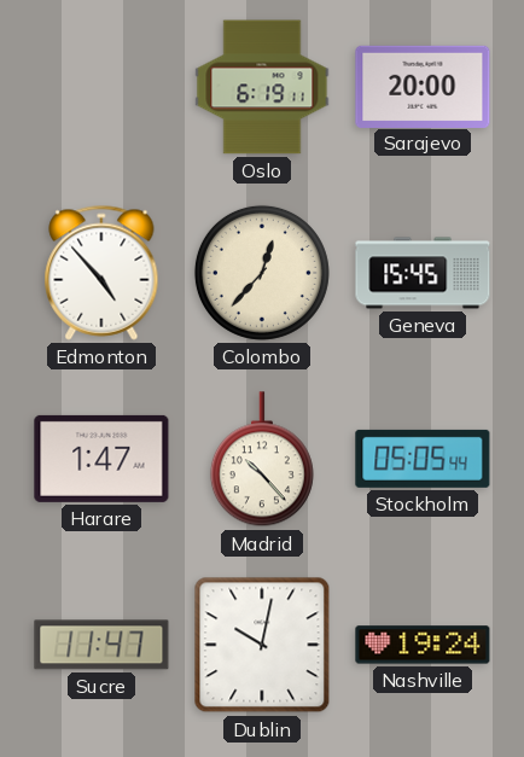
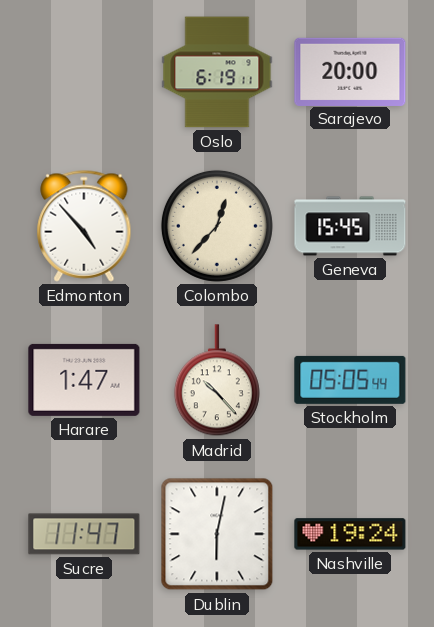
Dublin: 10:02 -> 6:02 (217, 534)
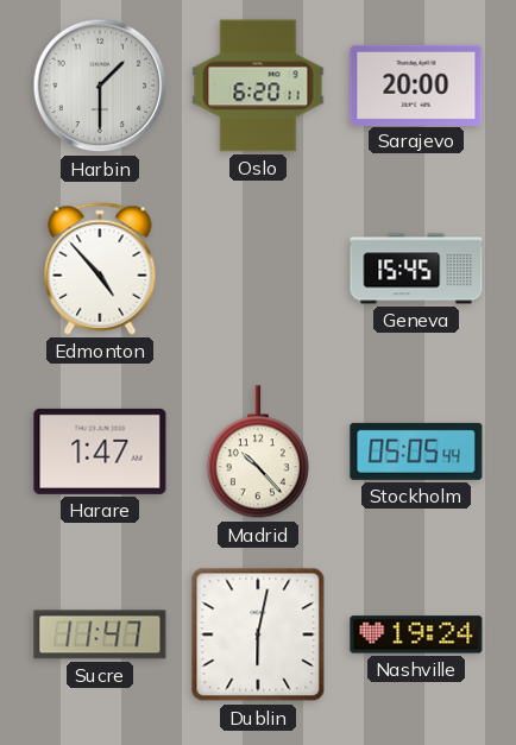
Harbin: none -> 1:30 (100, 86)
Oslo: 6:19 -> 6:20 (258, 86)
Colombo: 12:37 -> none (217, 226)
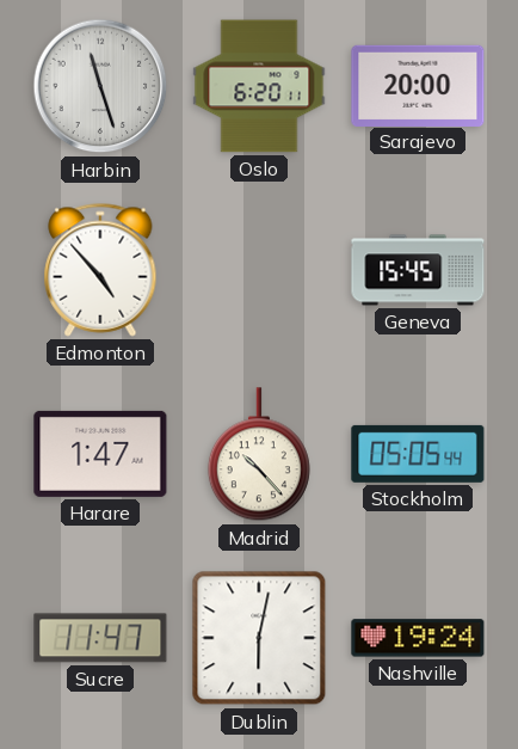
Harbin: 1:30 -> 11:27 (100, 86)
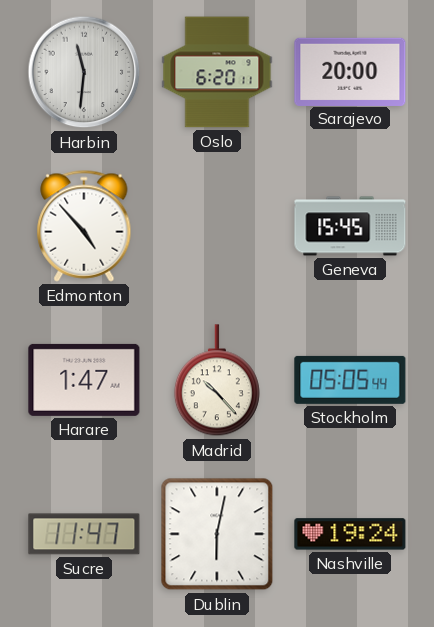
Harbin: 11:27 -> 11:31 (84, 72)
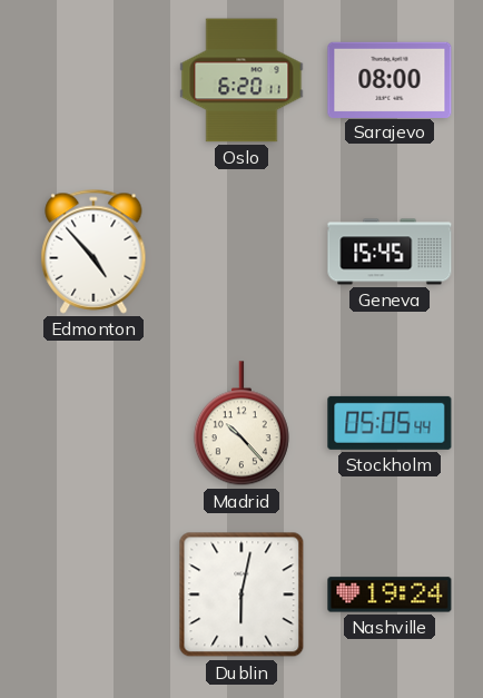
Harbin: 11:31 -> none (84, 72)
Sarajevo: 20:00 -> 08:00 (390, 79)
Harare: 1:47 -> none (84, 380)
Sucre: 11:47 -> none (84, 534)
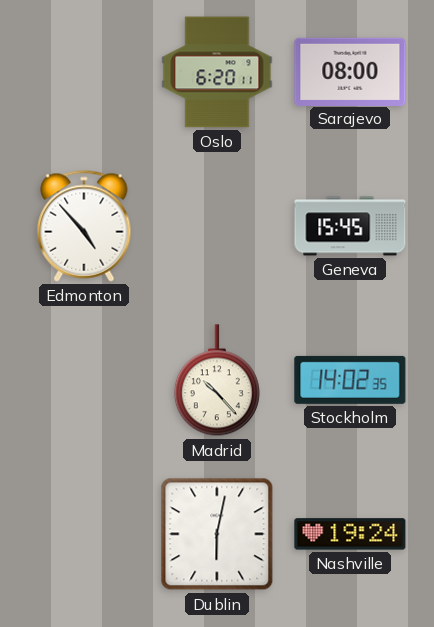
Stockholm: 05:05 -> 14:02 (350, 380)
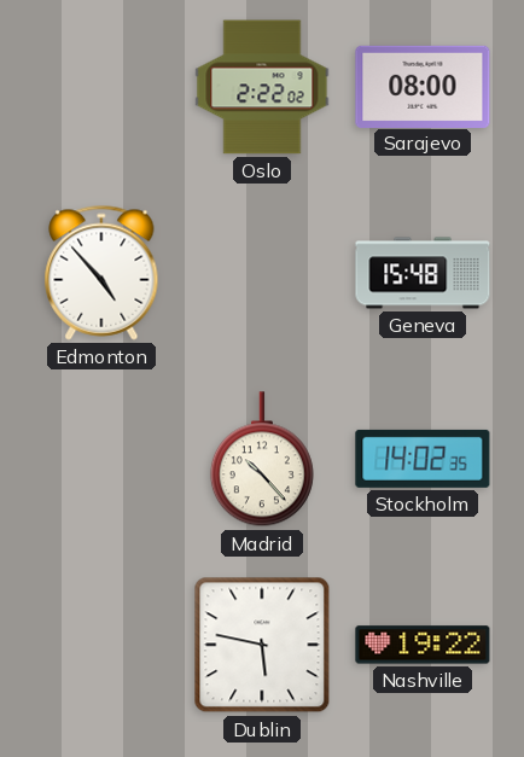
Oslo: 6:20 -> 2:22 (262, 87)
Geneva: 15:45 -> 15:48 (423, 273)
Dublin: 6:02 -> 5:47 (262, 645)
Nashville: 19:24 -> 19:22 (423, 645)
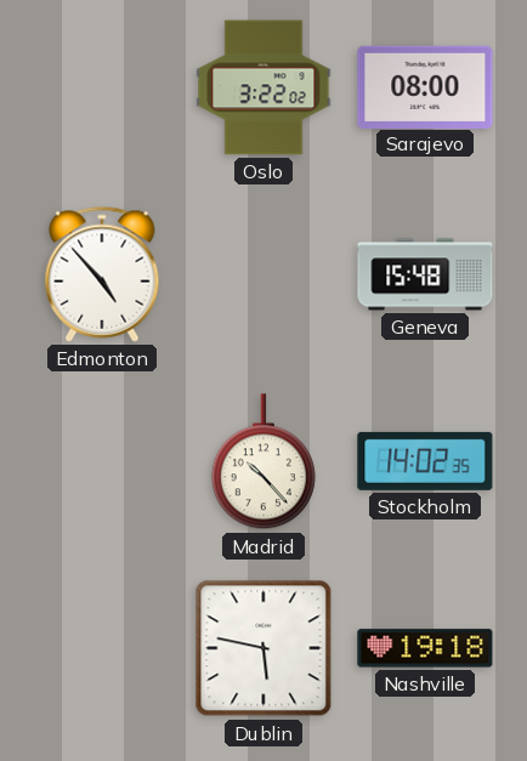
Oslo: 2:22 -> 3:22 (263, 87)
Nashville: 19:22 -> 19:18 (425, 648)
